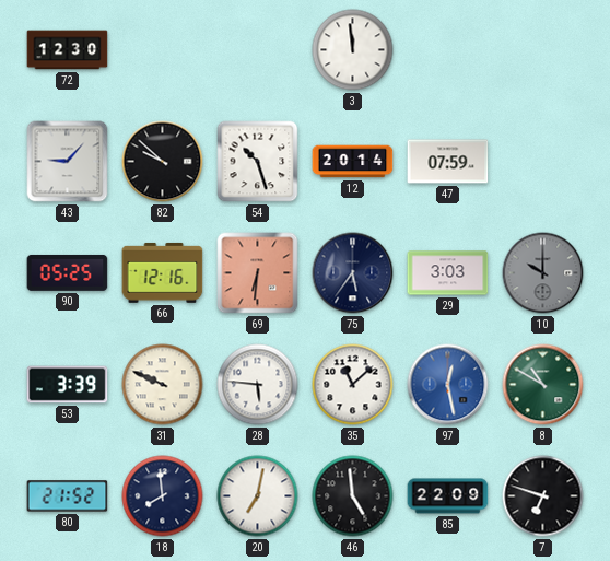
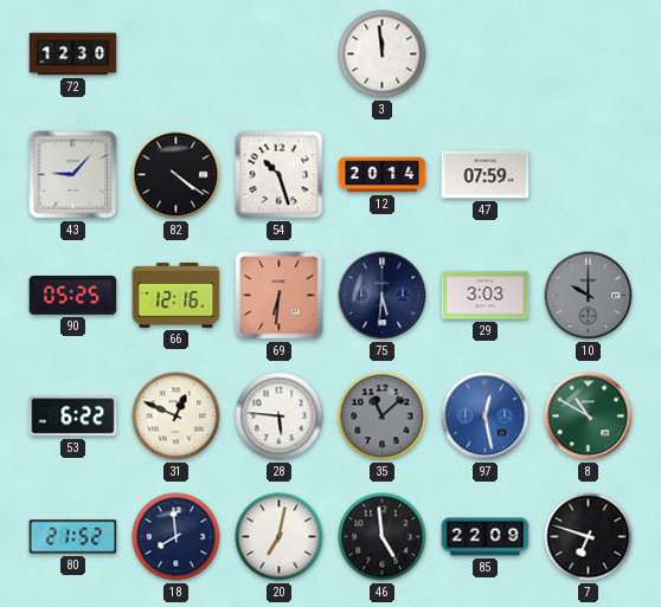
82: 9:52 -> 4:21 (177, 175)
75: 5:36 -> 5:31 (383, 296)
53: 3:39 -> 6:22 (73, 416)
31: 9:49 -> 12:49 (177, 416)
35 dial: white -> grey (383, 416)
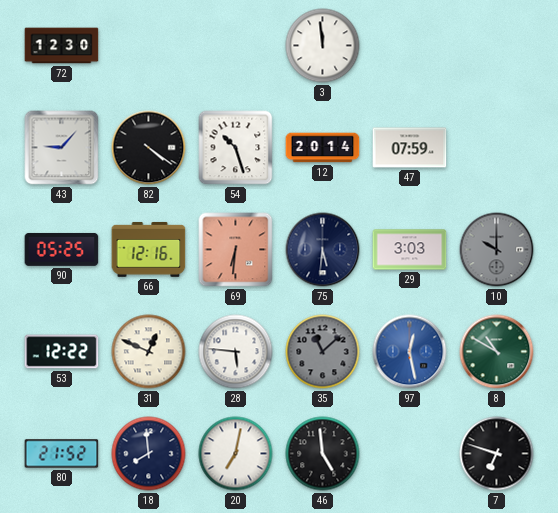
53: 6:22 -> 12:22 (62, 352)
85: 22:09 -> none (486, 537)
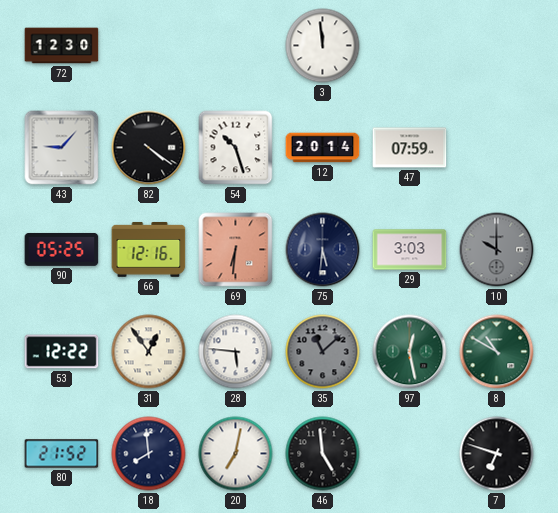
31: 12:49 -> 12:54 (149, 352)
97 dial: blue -> green (410, 352)
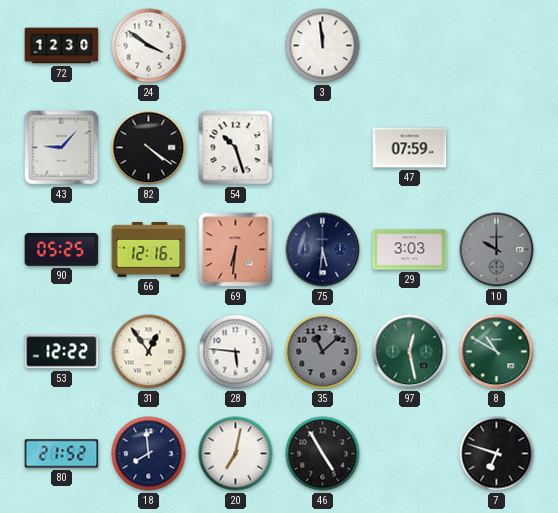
24: none -> 3:51 (149, 46)
12: 20:14 -> none (323, 148)
46: 4:59 -> 4:55 (323, 454)
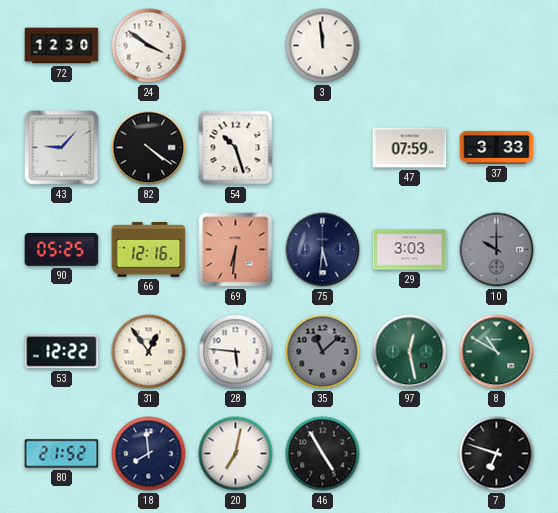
37: none -> 3:33 (497, 147)
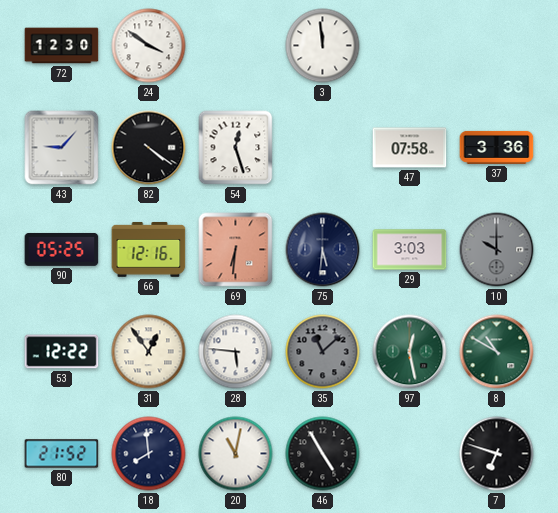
54: 10:27 -> 12:27 (236, 148)
47: 07:59 -> 07:58 (410, 148)
37: 3:33 -> 3:36 (497, 147)
20: 7:02 -> 11:02 (236, 454)
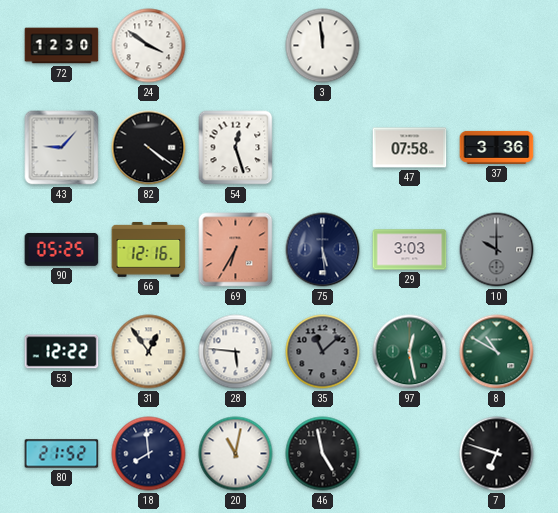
69: 6:31 -> 6:35 (236, 250)
75: 5:31 -> 5:29 (323, 250)
46: 4:55 -> 4:58 (323, 454)
